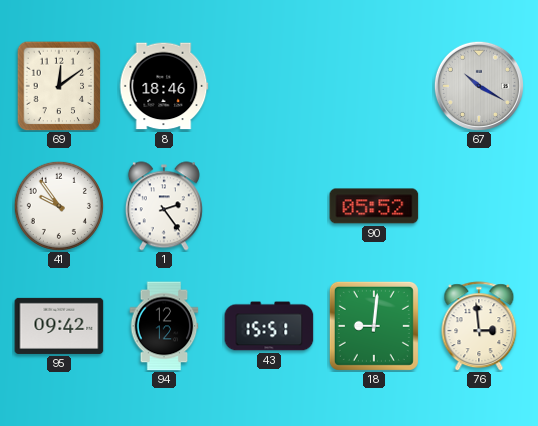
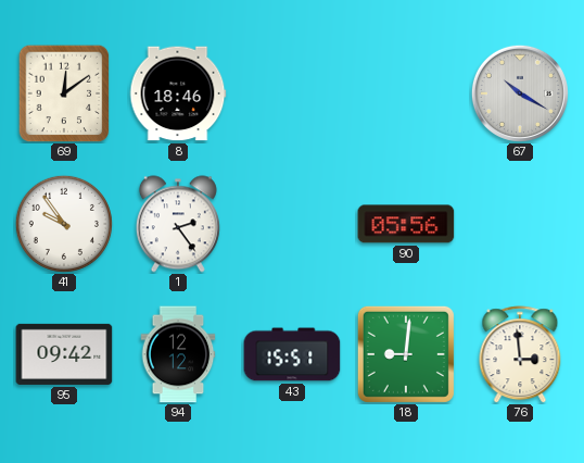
90: 05:52 -> 05:56 (406, 224)
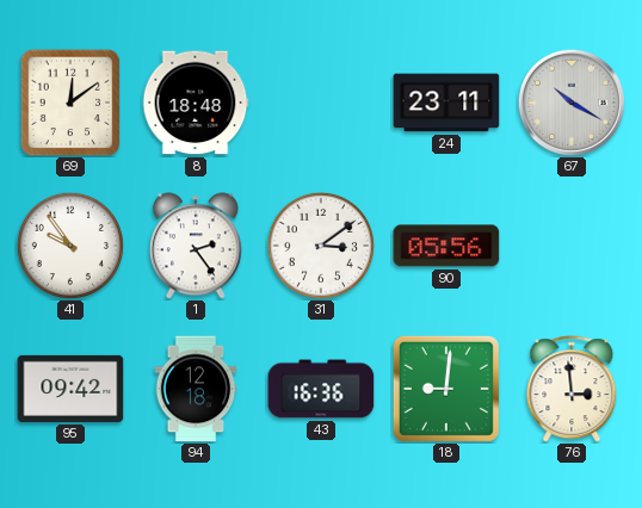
8: 18:46 -> 18:48 (196, 103)
24: none -> 23:11 (446, 103)
31: none -> 3:09 (321, 246)
94: 12:12 -> 12:18 (196, 389)
43: 15:51 -> 16:36 (321, 389)
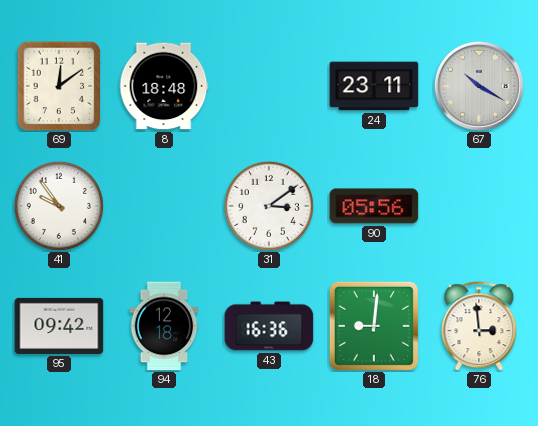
1: 2:24 -> none (196, 246)
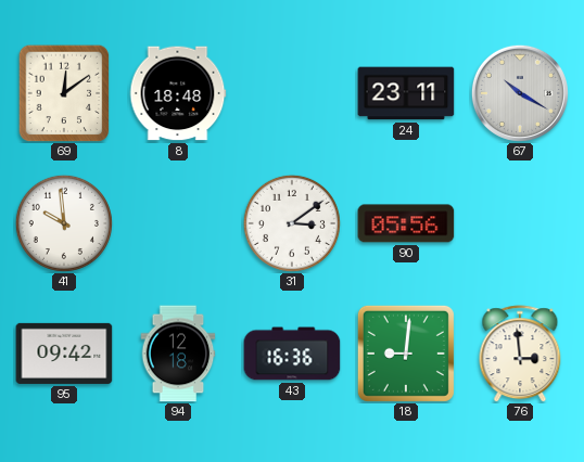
41: 9:54 -> 9:59 (64, 223)
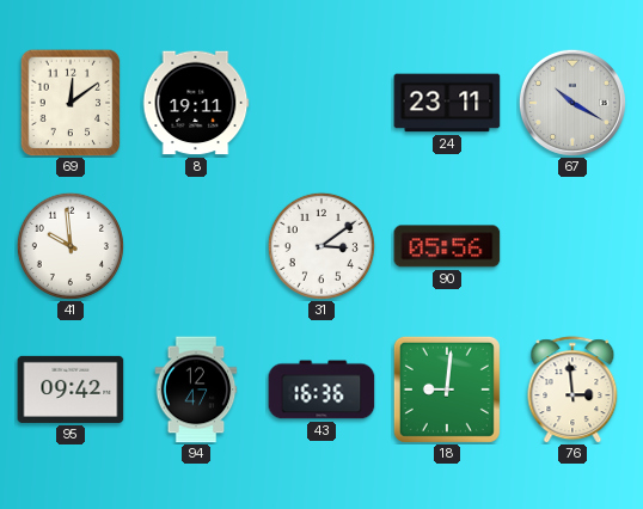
8: 18:48 -> 19:11 (196, 103)
94: 12:18 -> 12:47 (196, 390)
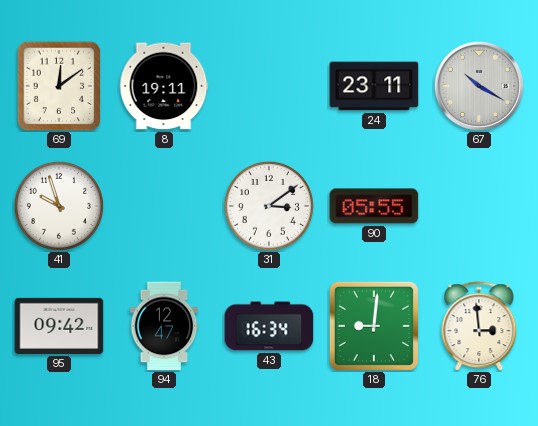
41: 9:59 -> 9:57 (59, 206)
90: 05:56 -> 05:55 (374, 206)
43: 16:36 -> 16:34 (269, 326)
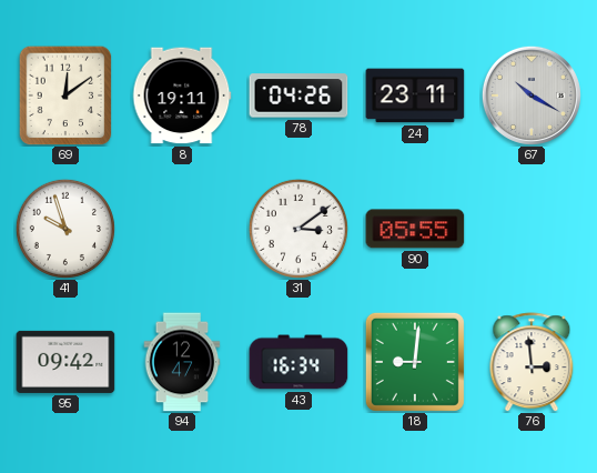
78: none -> 04:26 (298, 95)
